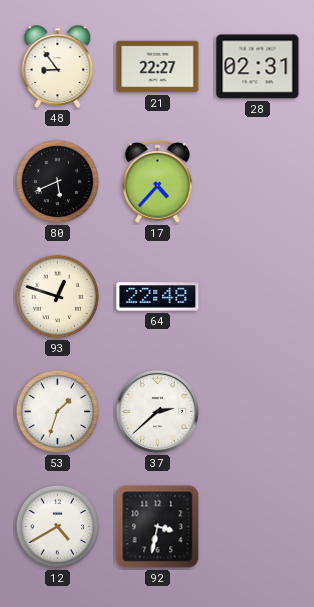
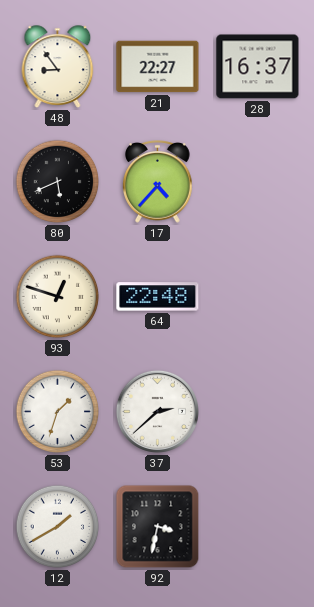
28: 02:31 -> 16:37 (258, 67)
12: 4:40 -> 1:40 (58, 527)
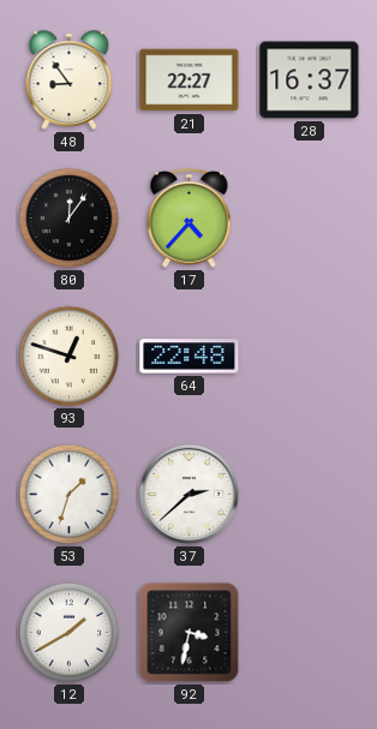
80: 5:41 -> 12:06 (70, 219)
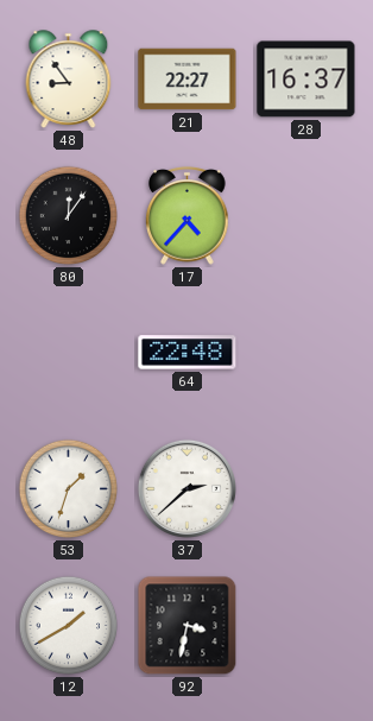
93: 12:48 -> none (70, 357)
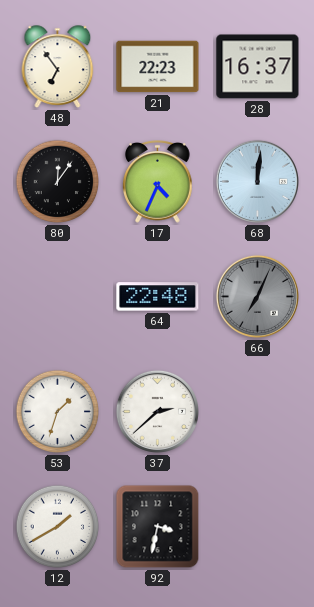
48: 8:54 -> 6:54 (58, 67)
21: 22:27 -> 22:23 (158, 67)
17: 4:37 -> 4:34 (158, 182)
68: none -> 12:01 (257, 181)
66: none -> 7:04 (257, 296)
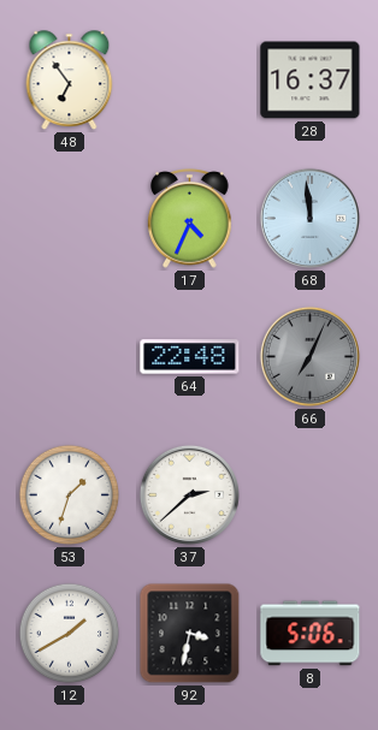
21: 22:23 -> none (158, 67)
80: 12:06 -> none (58, 182)
68: 12:01 -> 11:59 (309, 218)
8: none -> 5:06 (311, 634)
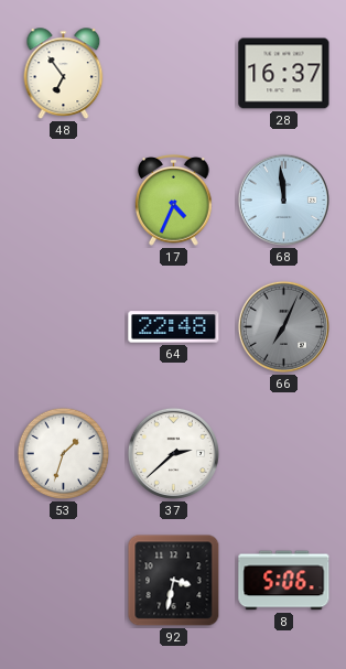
12: 1:40 -> none (70, 634)
